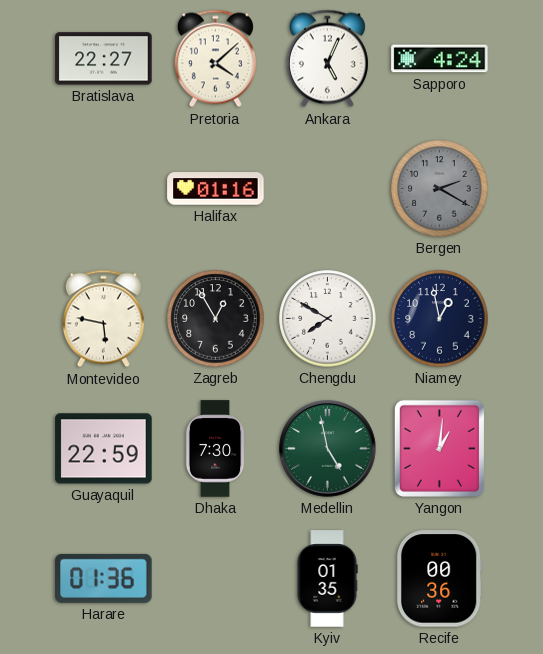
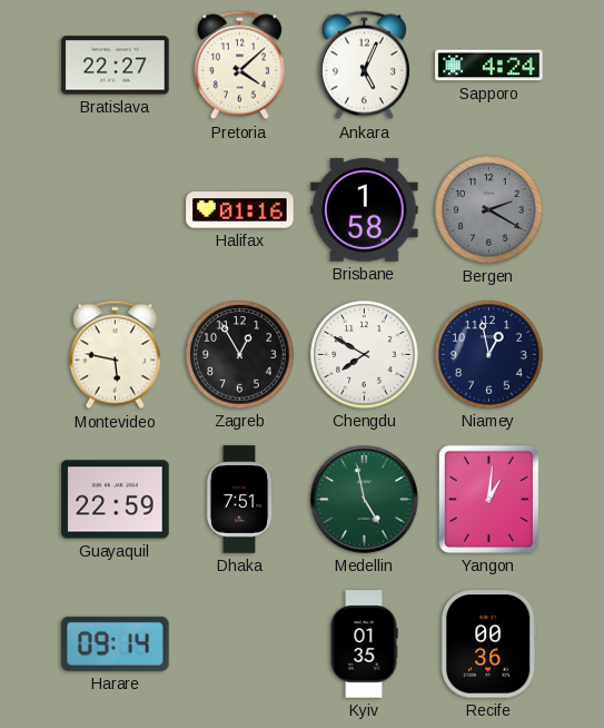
Brisbane: none -> 1:58 (365, 210)
Dhaka: 7:30 -> 7:51 (239, 500)
Harare: 01:36 -> 09:14 (116, 643)
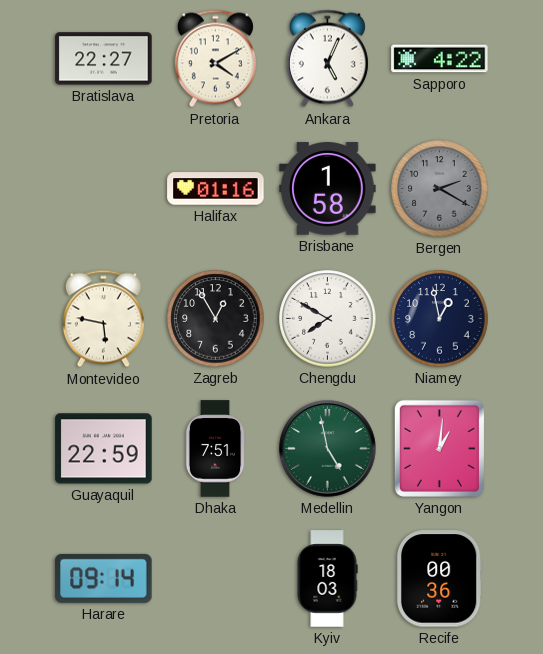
Pretoria: 4:08 -> 4:10 (215, 59)
Sapporo: 4:24 -> 4:22 (440, 59)
Kyiv: 01:35 -> 18:03 (327, 579)
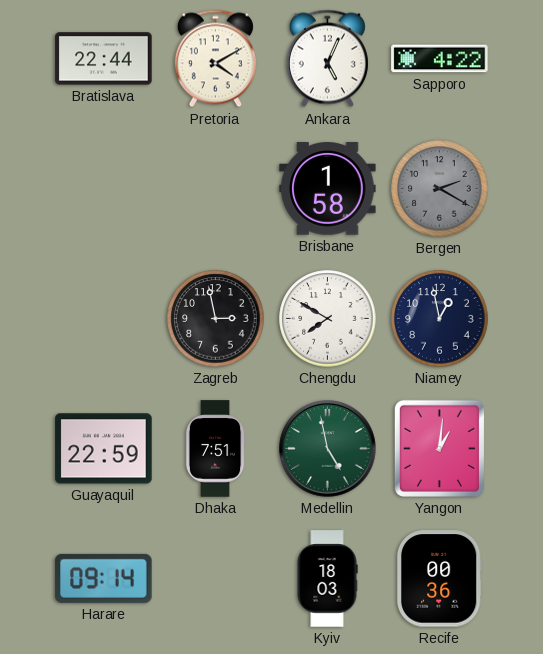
Bratislava: 22:27 -> 22:44 (104, 59)
Halifax: 01:16 -> none (216, 189)
Montevideo: 5:47 -> none (103, 319)
Zagreb: 12:55 -> 2:58 (216, 319)
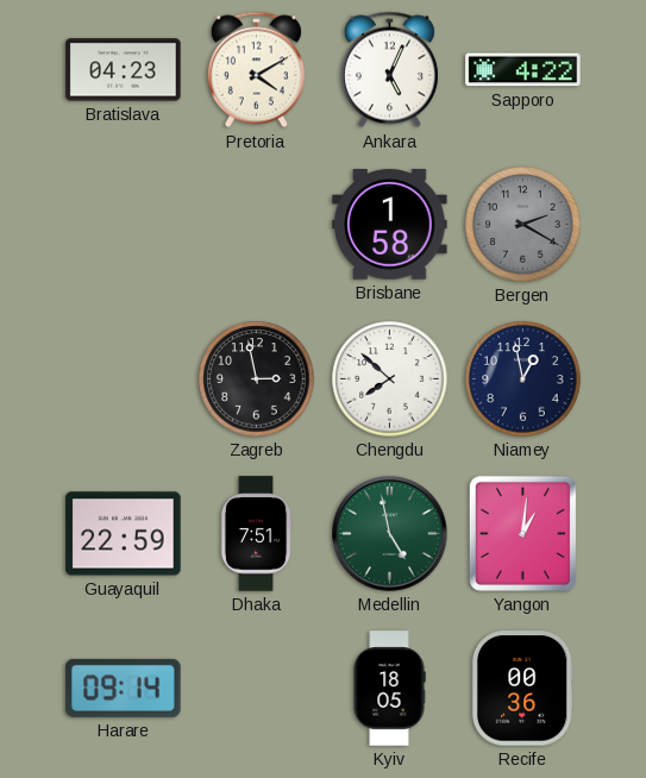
Bratislava: 22:44 -> 04:23 (124, 70)
Chengdu: 7:50 -> 7:52 (390, 379)
Kyiv: 18:03 -> 18:05 (389, 689)
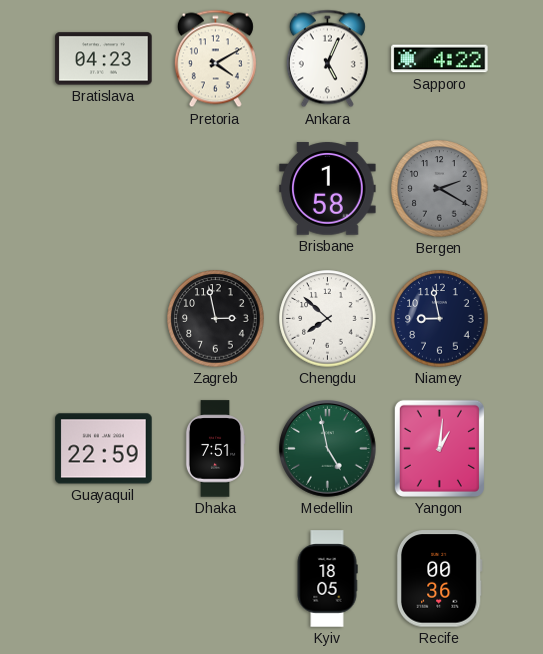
Niamey: 12:58 -> 8:58 (440, 319)
Harare: 09:14 -> none (124, 688)
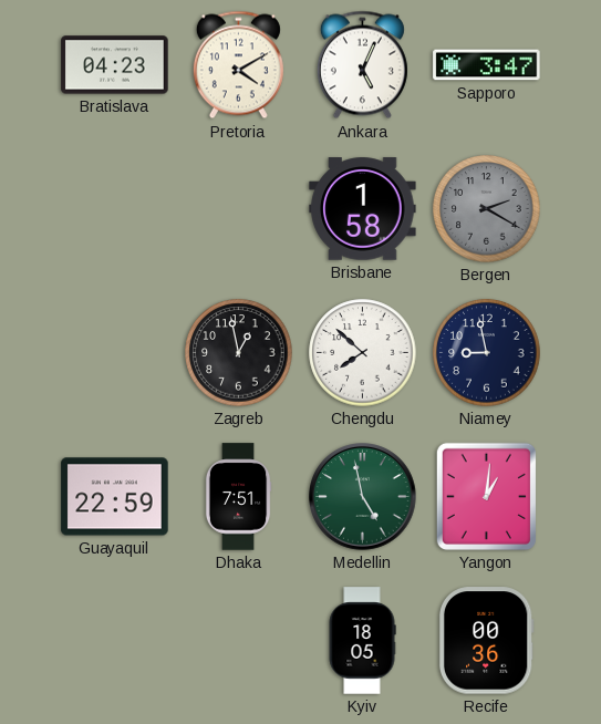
Sapporo: 4:22 -> 3:47 (487, 65)
Zagreb: 2:58 -> 12:58 (239, 353)
